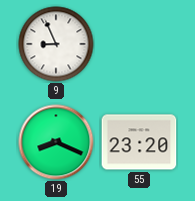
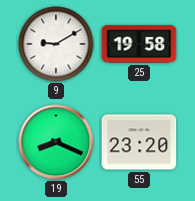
9: 8:56 -> 9:10 (56, 44)
25: none -> 19:58 (139, 44)
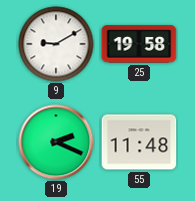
19: 8:19 -> 2:19 (56, 142)
55: 23:20 -> 11:48 (139, 142)
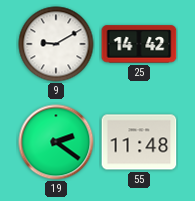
25: 19:58 -> 14:42 (139, 44)
19: 2:19 -> 2:21 (56, 142)
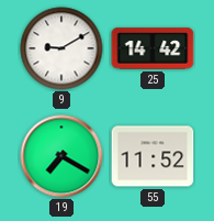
19: 2:21 -> 7:20 (61, 156)
55: 11:48 -> 11:52 (153, 156)
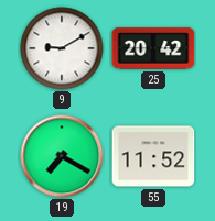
25: 14:42 -> 20:42 (153, 48)
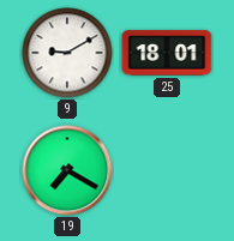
25: 20:42 -> 18:01 (167, 53)
55: 11:52 -> none (153, 156)
